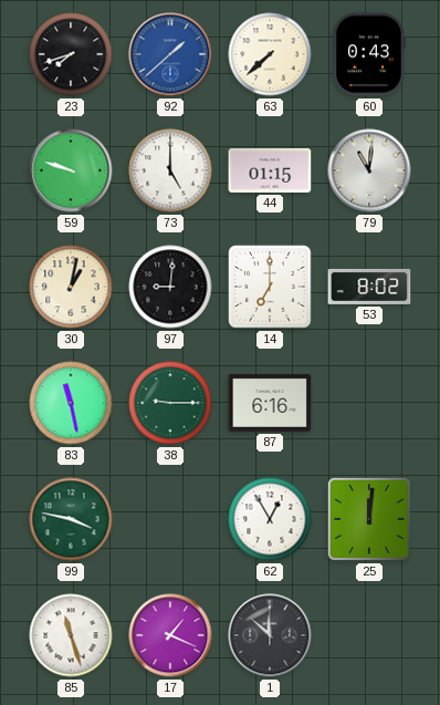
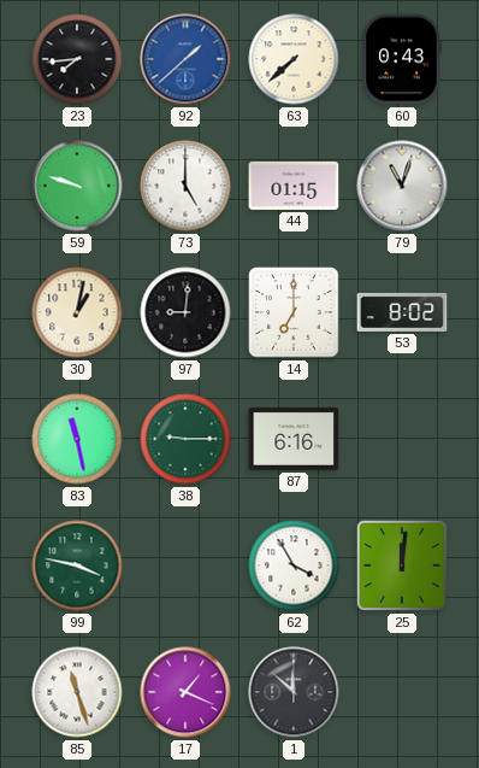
23: 7:42 -> 7:44 (77, 59)
79: 11:01 -> 11:03 (402, 186)
62: 12:55 -> 3:55 (294, 565)
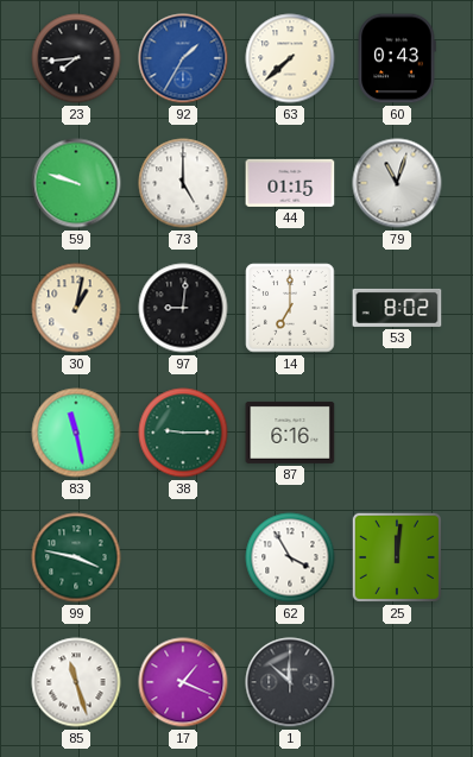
92: 1:38 -> 1:35 (183, 58)
